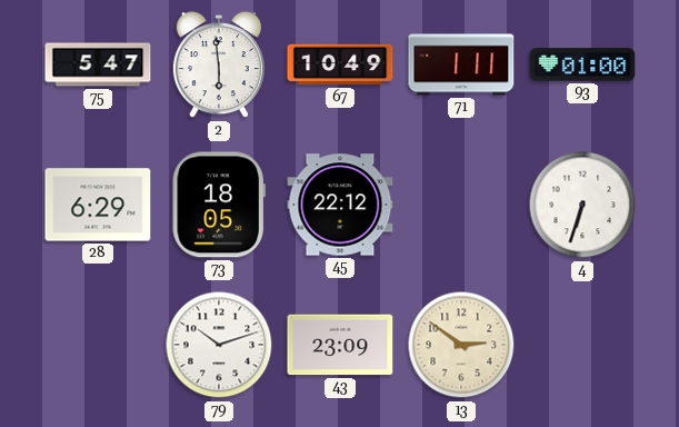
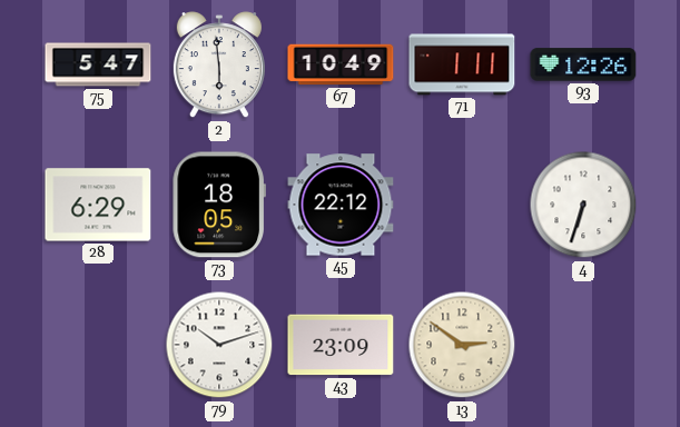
93: 01:00 -> 12:26 (583, 64)
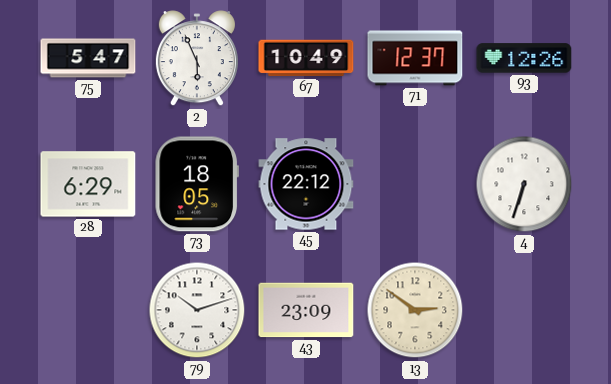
2: 5:59 -> 5:56 (197, 59)
71: 1:11 -> 12:37 (415, 58)
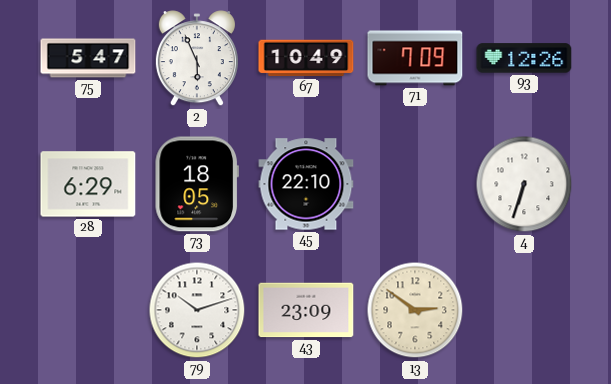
71: 12:37 -> 7:09 (415, 58)
45: 22:12 -> 22:10 (306, 184)
